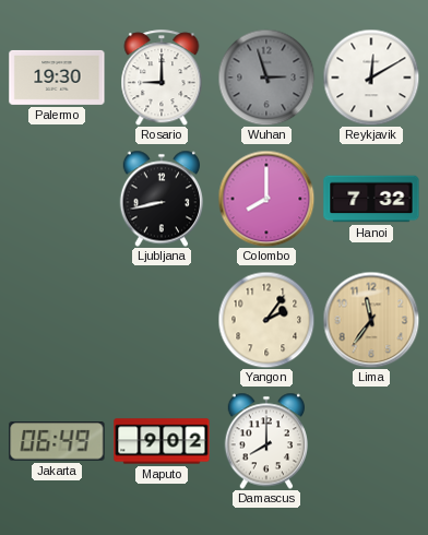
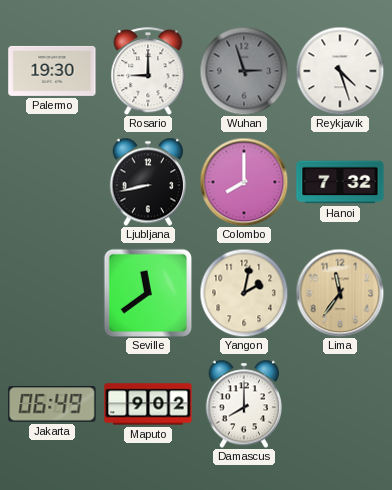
Reykjavik: 12:10 -> 4:27 (340, 71)
Seville: none -> 11:39 (147, 292)
Yangon: 2:06 -> 2:02 (244, 293)
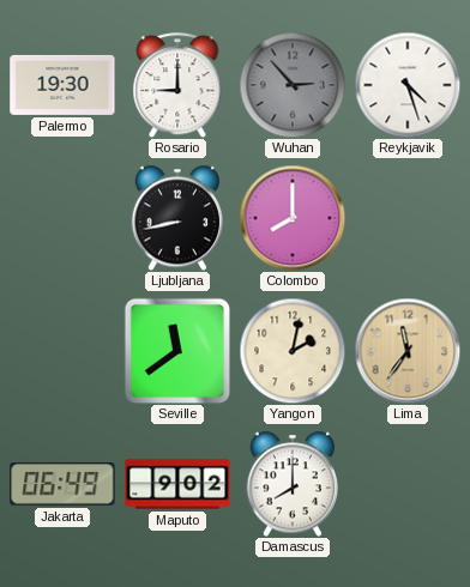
Wuhan: 2:57 -> 2:53 (293, 85)
Hanoi: 7:32 -> none (340, 182)
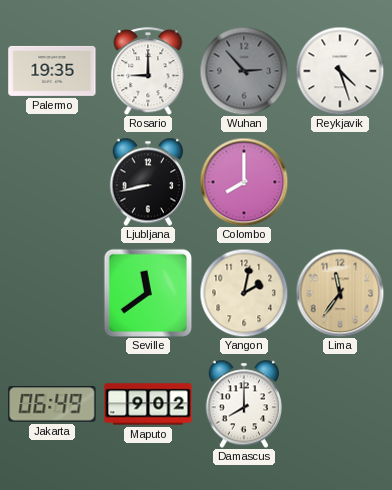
Palermo: 19:30 -> 19:35 (52, 71)
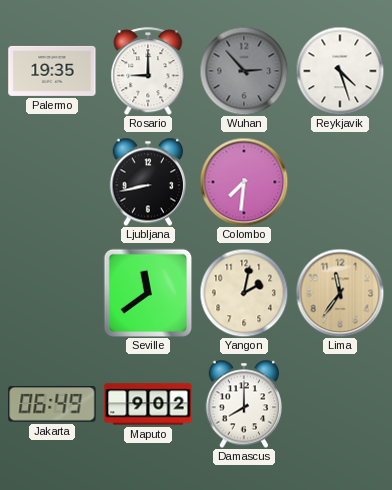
Colombo: 8:00 -> 7:31 (244, 182)
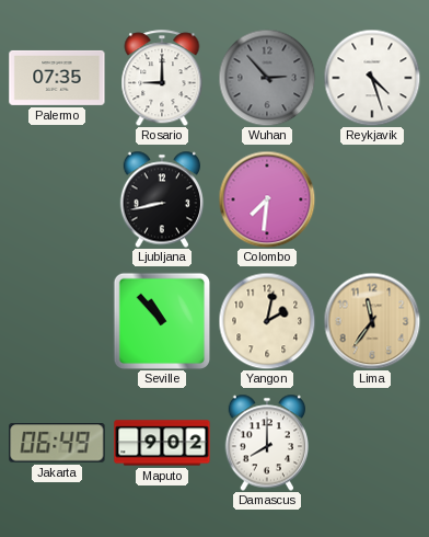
Palermo: 19:35 -> 07:35 (57, 78)
Seville: 11:39 -> 10:53 (161, 320)
